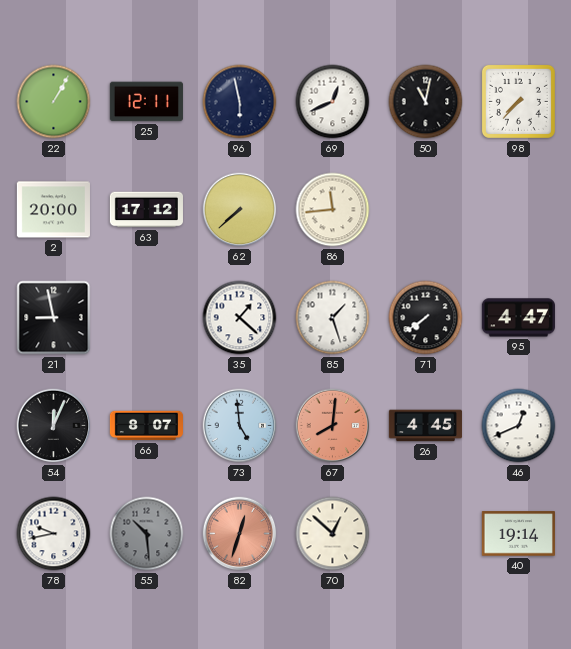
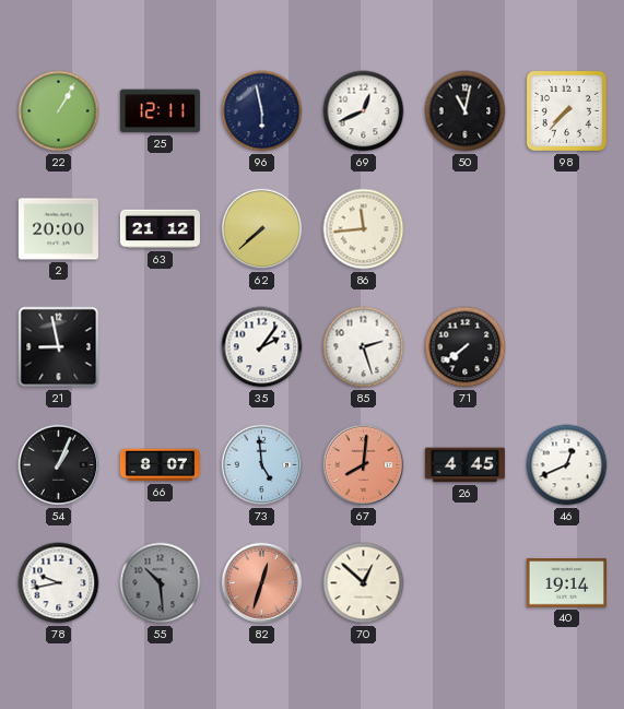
63: 17:12 -> 21:12 (160, 229)
35: 1:22 -> 2:06 (262, 347)
85: 1:27 -> 2:27 (364, 347)
95: 4:47 -> none (518, 318)
54: 12:04 -> 1:04 (59, 465)
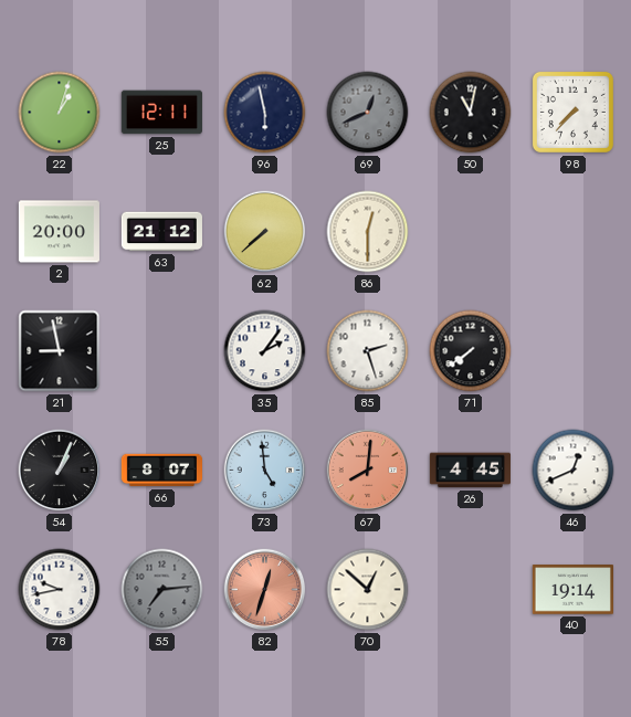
22: 1:05 -> 1:03 (60, 113)
69 dial: white -> grey (368, 113)
86: 11:44 -> 12:30 (368, 232)
55: 10:29 -> 7:14 (162, 590)
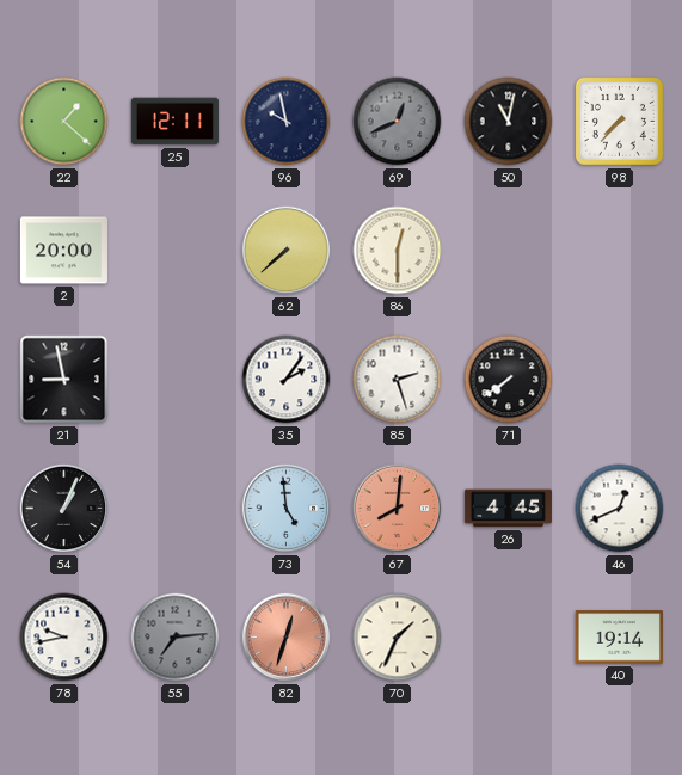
22: 1:03 -> 1:22 (64, 122)
96: 5:58 -> 9:58 (287, 122)
63: 21:12 -> none (161, 232)
66: 8:07 -> none (161, 471)
70: 12:52 -> 1:34 (398, 638)
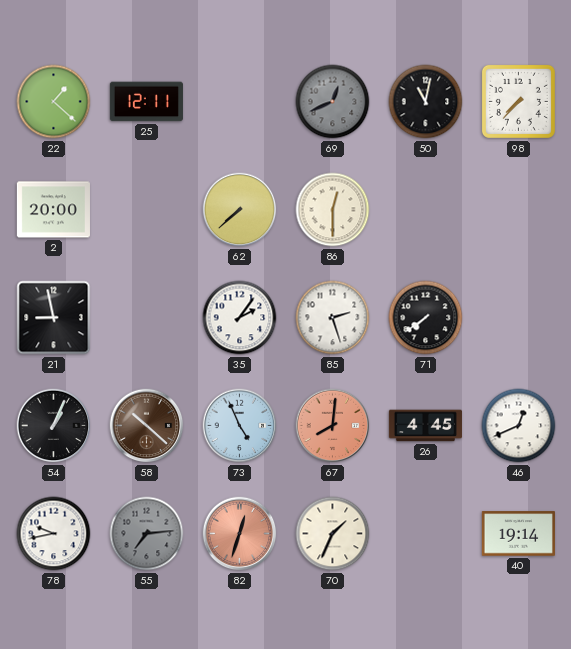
96: 9:58 -> none (287, 122)
58: none -> 10:22 (147, 426)
73: 4:59 -> 4:56 (240, 426)
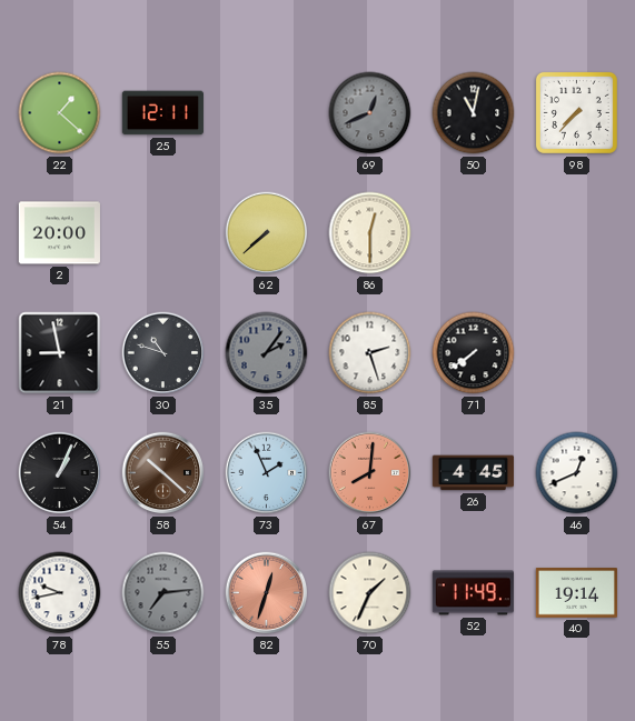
30: none -> 10:48 (163, 353)
35 dial: white -> grey (267, 353)
73: 4:56 -> 1:56 (267, 473)
52: none -> 11:49 (473, 593)
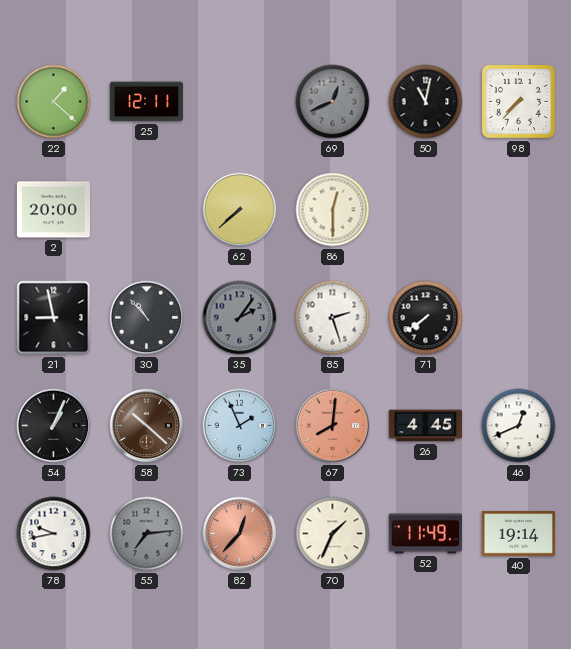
30: 10:48 -> 10:53 (147, 318)
82: 12:33 -> 12:37 (240, 534)
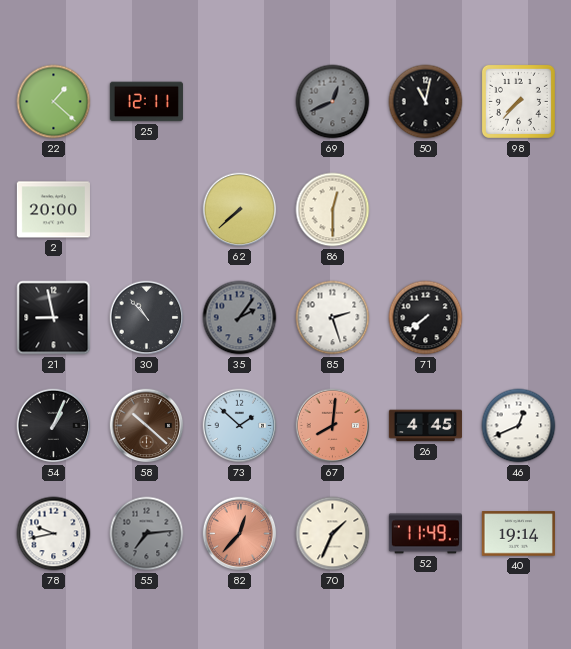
73: 1:56 -> 1:52 (240, 426)
